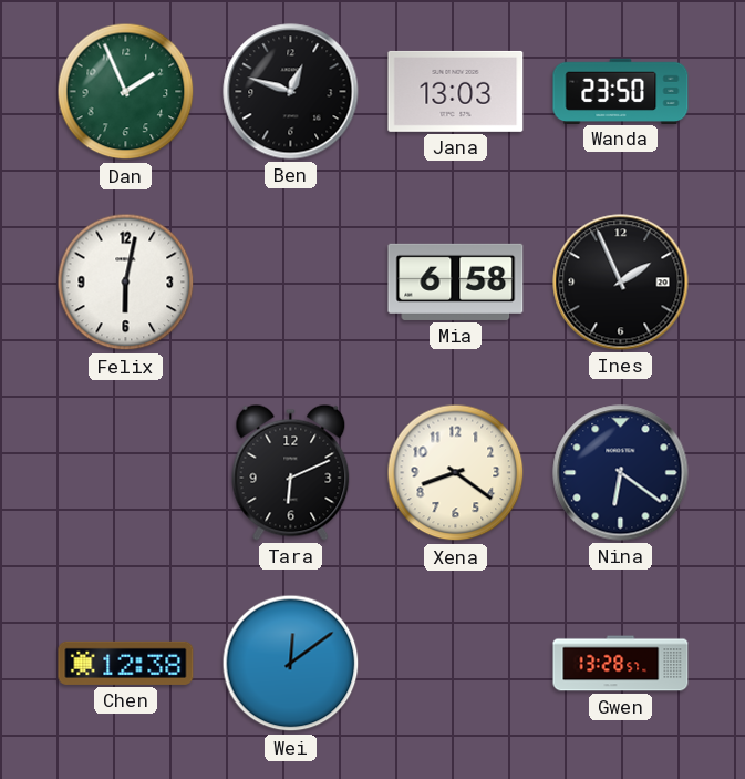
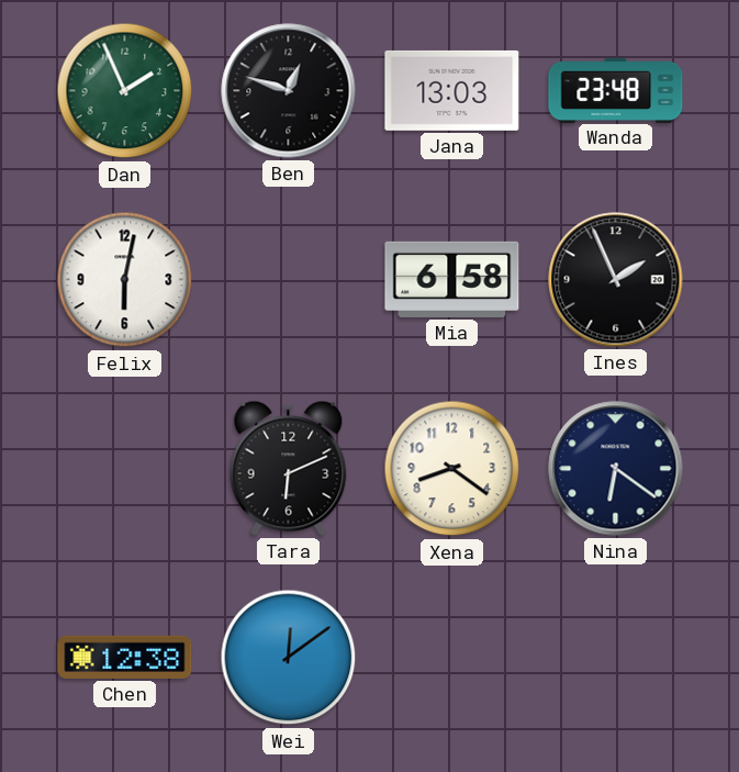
Wanda: 23:50 -> 23:48 (616, 90)
Gwen: 13:28 -> none (621, 664)
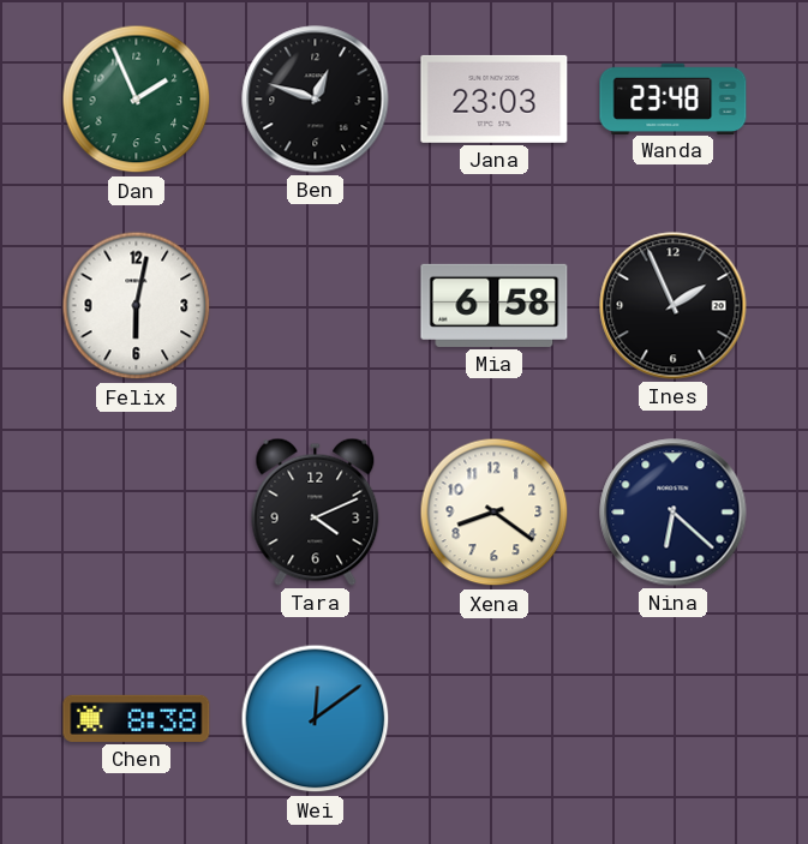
Jana: 13:03 -> 23:03 (495, 98)
Tara: 6:11 -> 4:11 (316, 511)
Nina: 6:21 -> 6:22 (674, 513)
Chen: 12:38 -> 8:38 (137, 718)
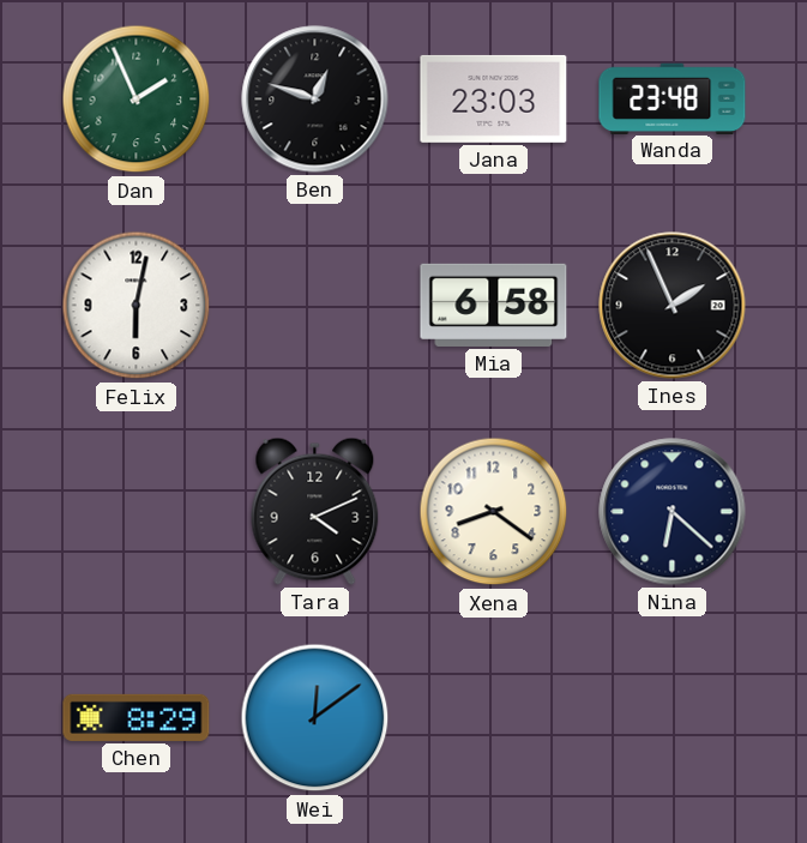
Chen: 8:38 -> 8:29 (137, 717)
